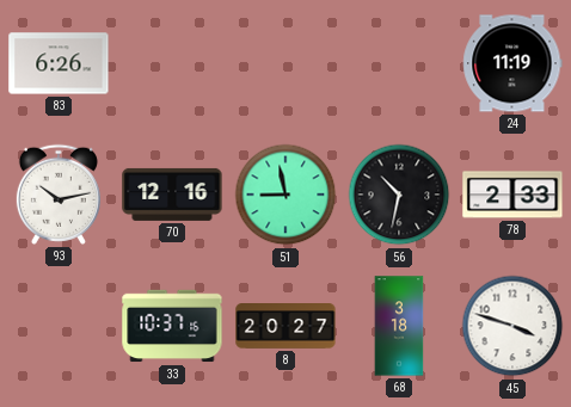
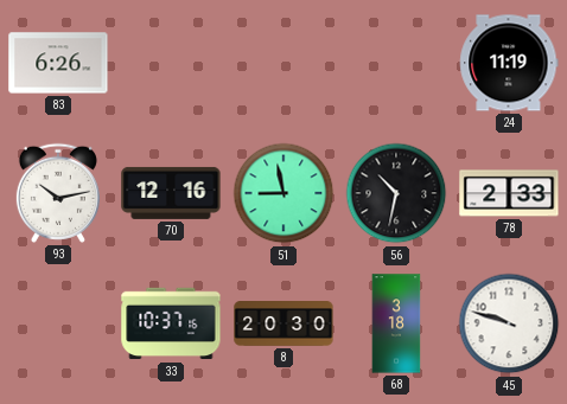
8: 20:27 -> 20:30 (283, 323)
45: 3:48 -> 9:48 (509, 323)
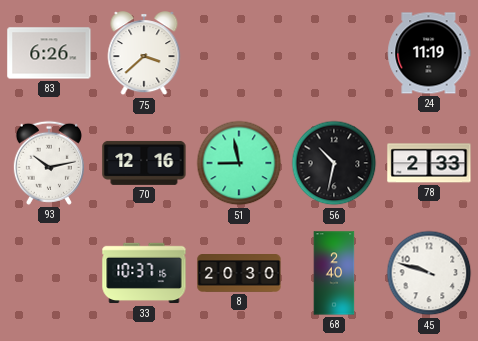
75: none -> 3:38 (144, 54)
68: 3:18 -> 2:40 (334, 273)
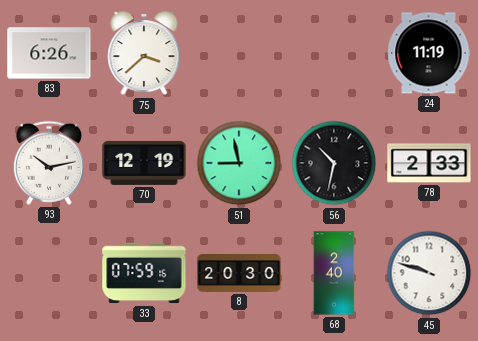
70: 12:16 -> 12:19 (144, 163)
33: 10:37 -> 07:59 (144, 273)
